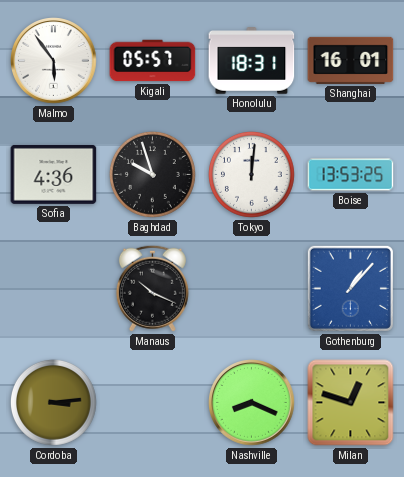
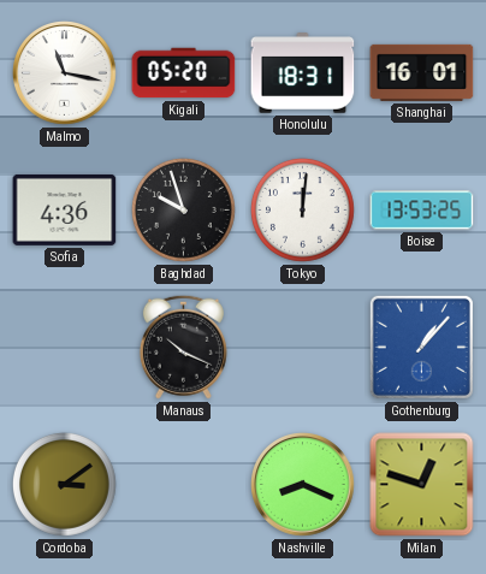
Malmo: 5:54 -> 11:17 (65, 73)
Kigali: 05:57 -> 05:20 (184, 73)
Cordoba: 3:14 -> 3:09 (64, 484)
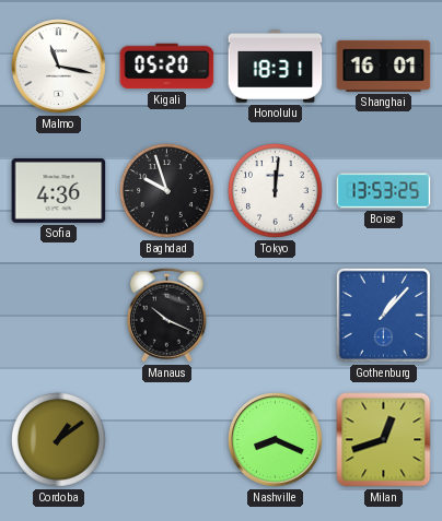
Cordoba: 3:09 -> 1:09 (58, 439)
Milan: 12:48 -> 12:42 (384, 440)
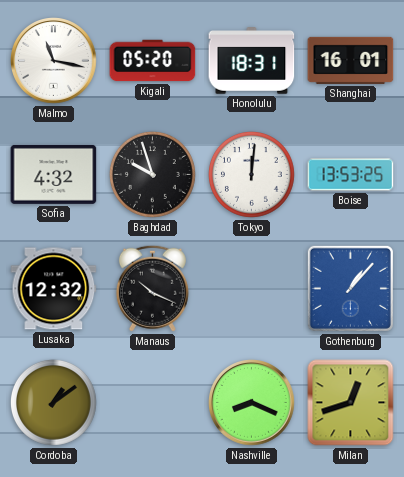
Sofia: 4:36 -> 4:32 (54, 174)
Lusaka: none -> 12:32 (54, 289)
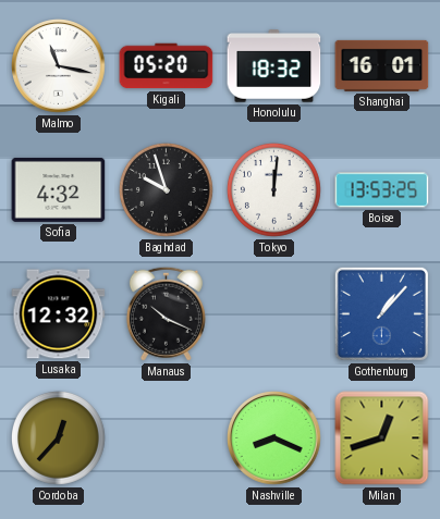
Honolulu: 18:31 -> 18:32 (274, 66)
Cordoba: 1:09 -> 12:37 (58, 437)
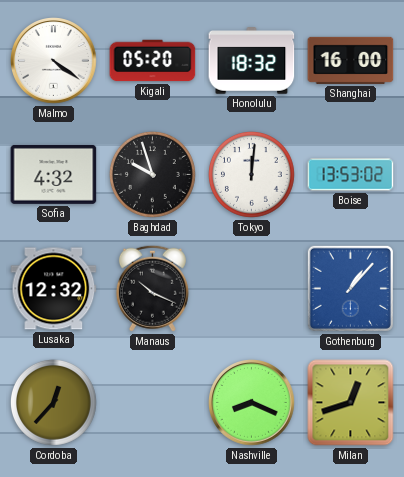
Malmo: 11:17 -> 4:21 (54, 61)
Shanghai: 16:01 -> 16:00 (351, 60)
Boise: 13:53:25 -> 13:53:02 (351, 175)
